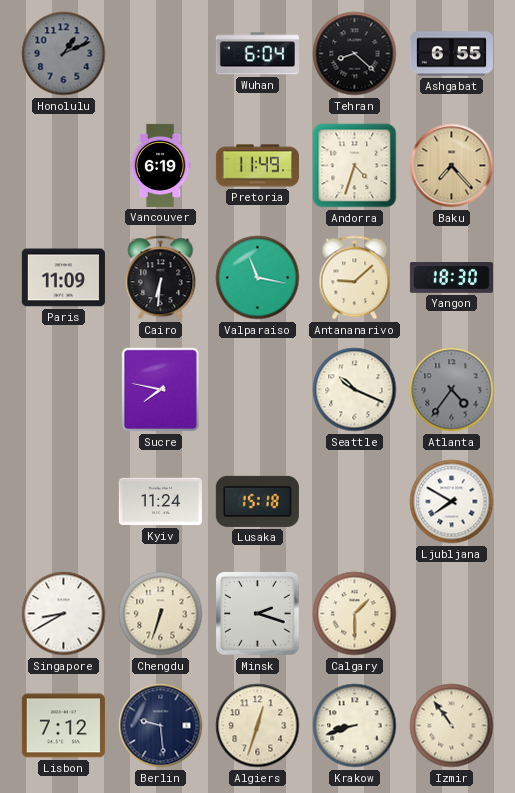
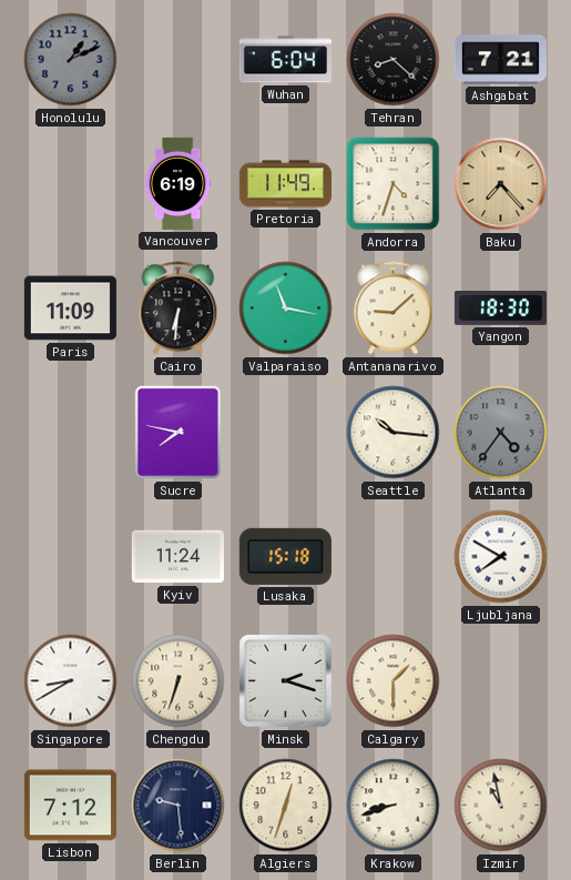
Ashgabat: 6:55 -> 7:21 (500, 60)
Seattle: 10:19 -> 10:16 (394, 433)
Izmir: 10:54 -> 10:58 (501, 806)
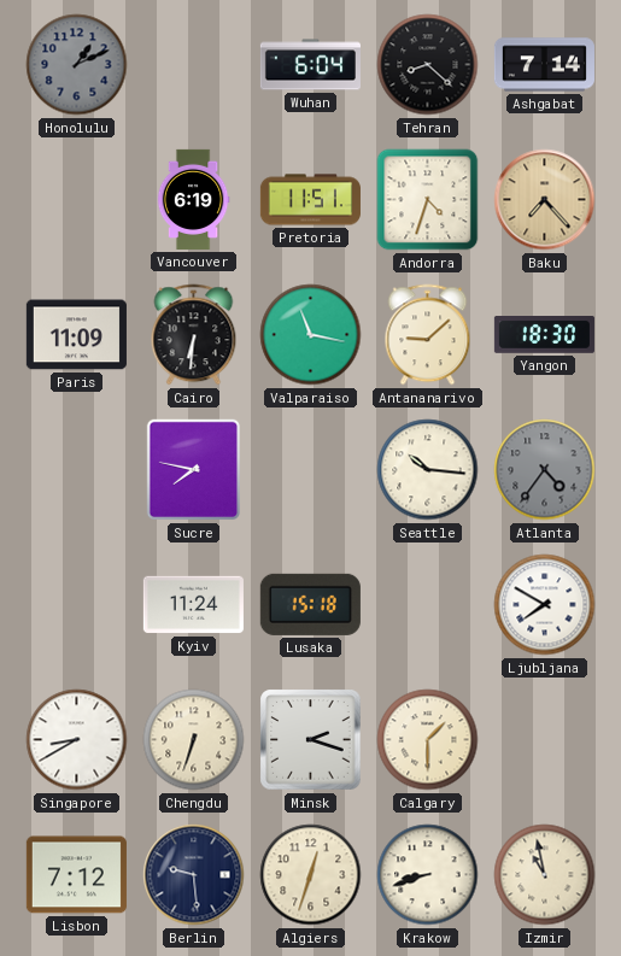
Ashgabat: 7:21 -> 7:14 (544, 65)
Pretoria: 11:49 -> 11:51 (310, 200)
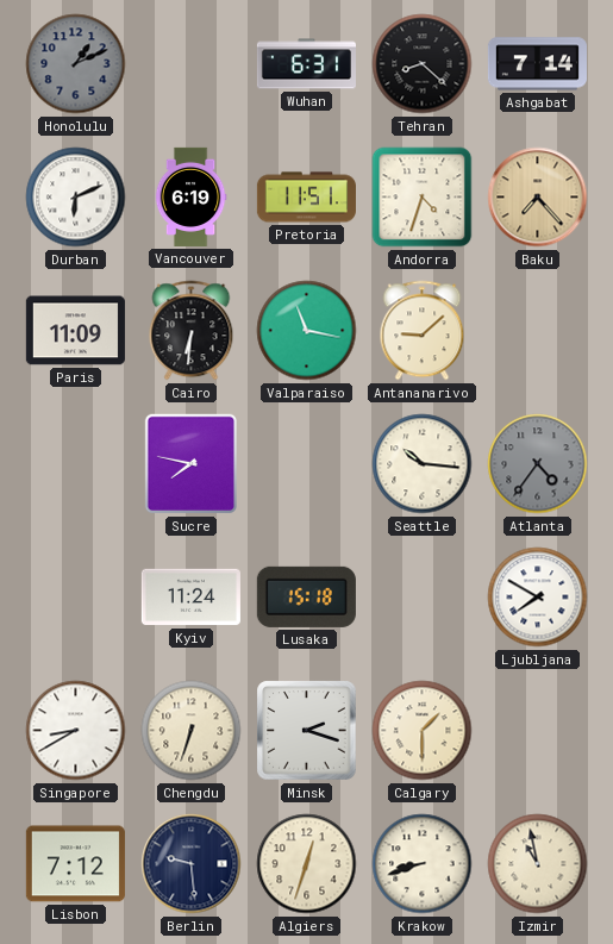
Wuhan: 6:04 -> 6:31 (306, 64)
Durban: none -> 6:11 (76, 198)
Yangon: 18:30 -> none (544, 335)
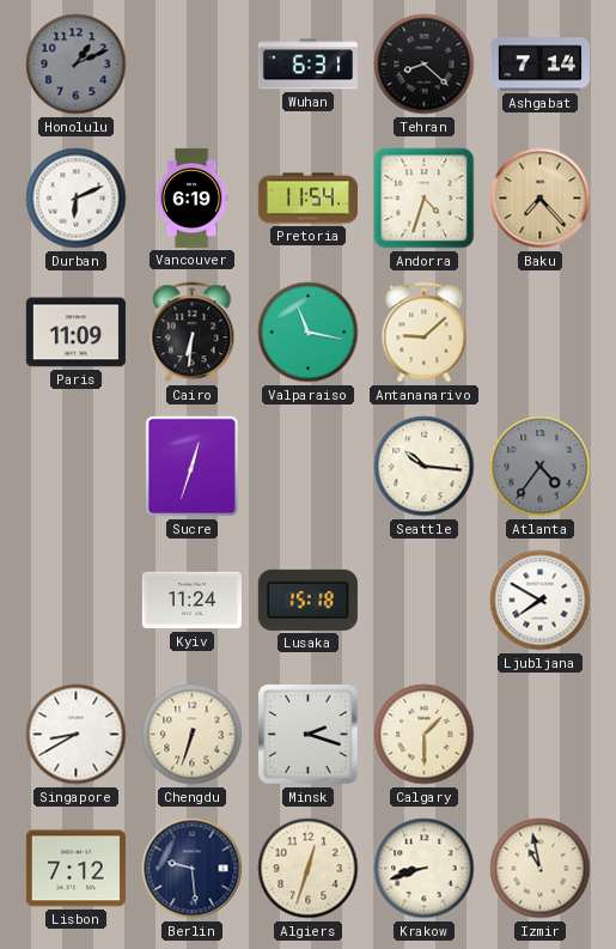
Pretoria: 11:51 -> 11:54 (307, 199)
Sucre: 7:47 -> 12:33 (191, 467)
